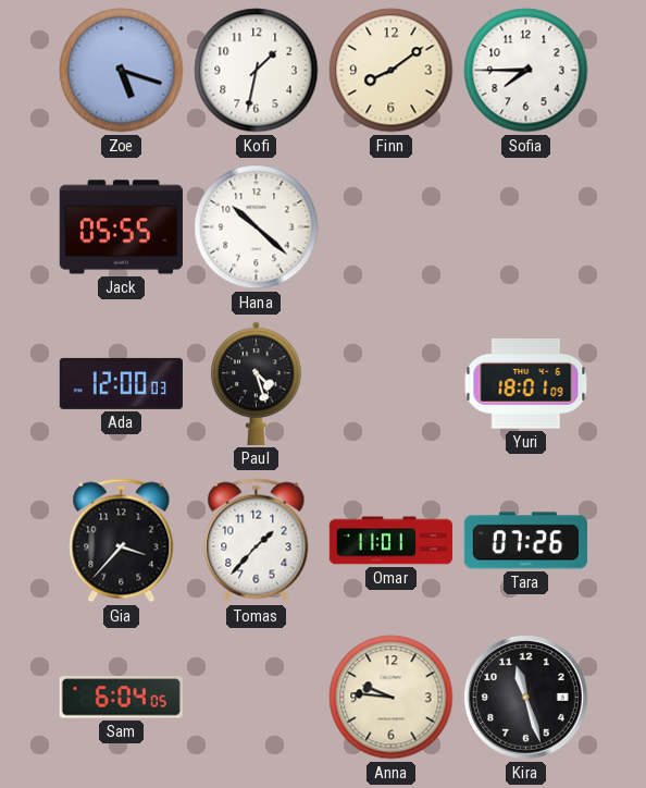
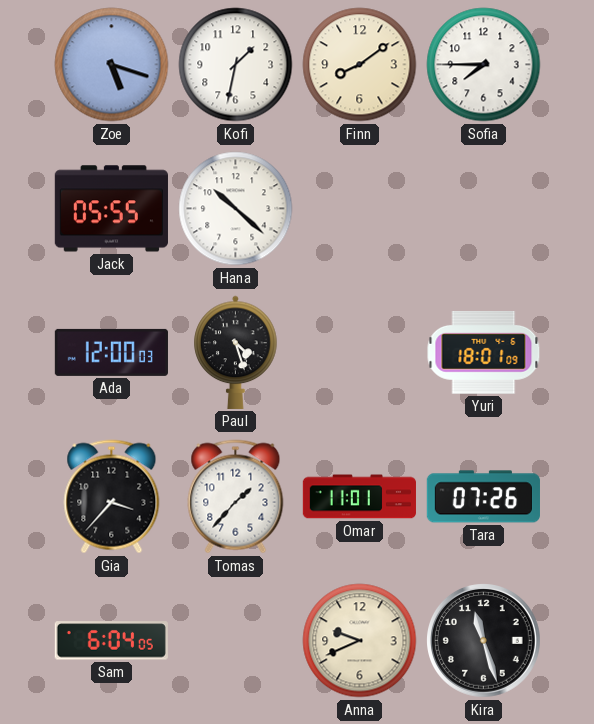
Anna: 9:46 -> 9:41 (360, 641)
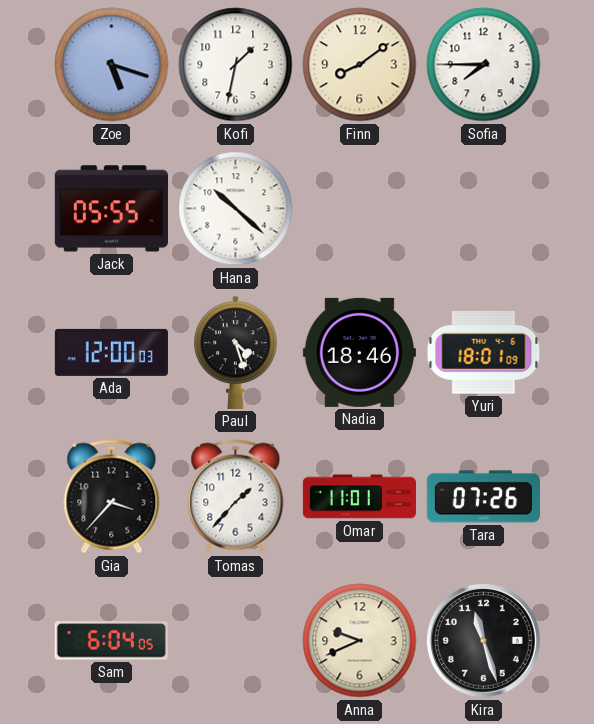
Nadia: none -> 18:46 (359, 352)
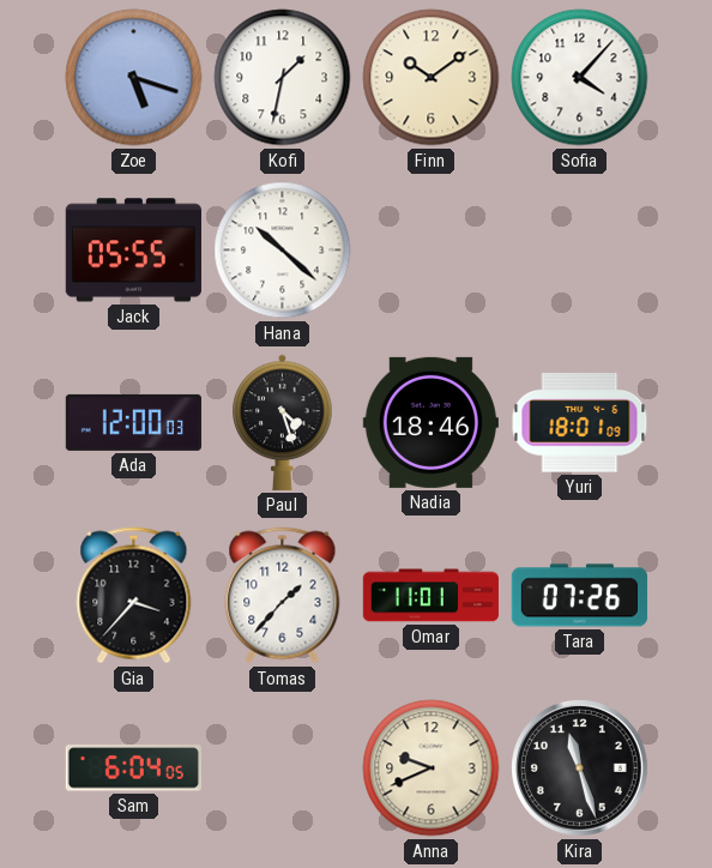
Finn: 8:09 -> 10:09 (432, 78)
Sofia: 7:45 -> 4:07 (580, 78)
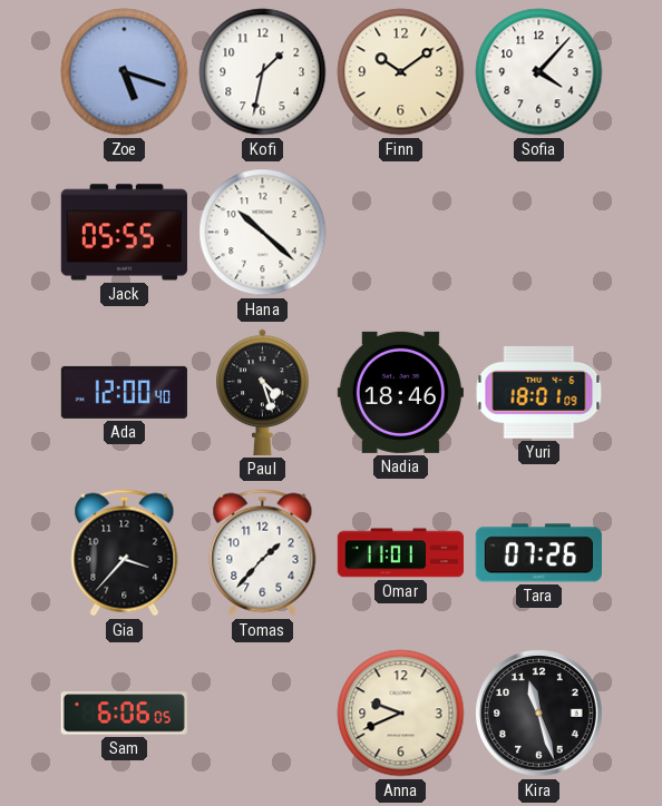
Ada: 12:00:03 -> 12:00:40 (124, 392)
Sam: 6:04 -> 6:06 (124, 714)
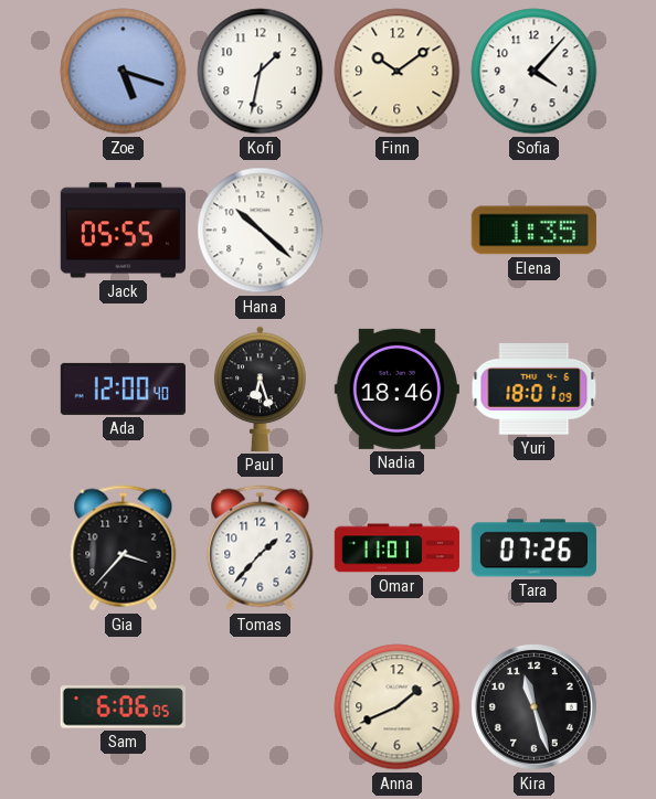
Elena: none -> 1:35 (533, 231)
Paul: 4:27 -> 6:27 (261, 388)
Anna: 9:41 -> 1:41 (398, 707)
